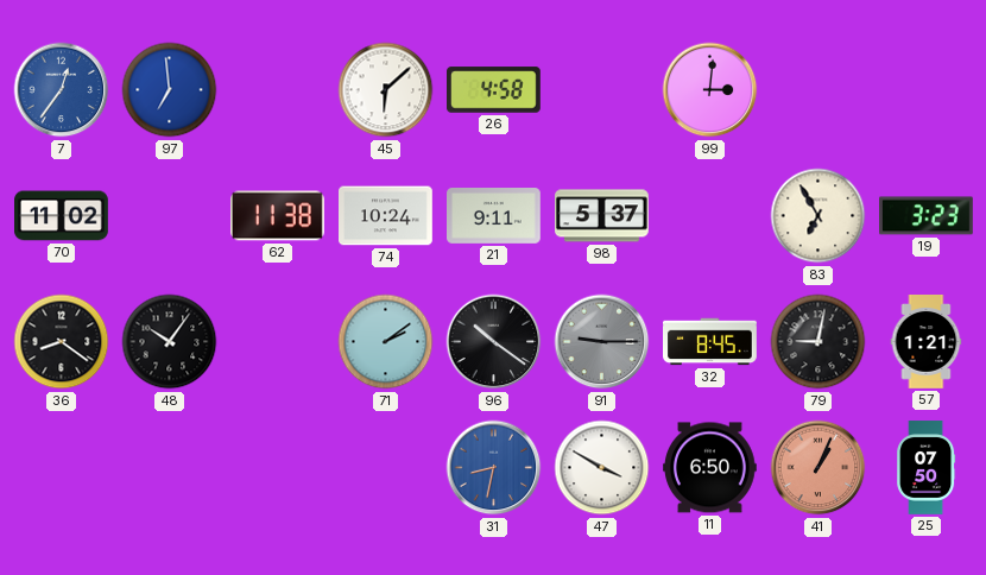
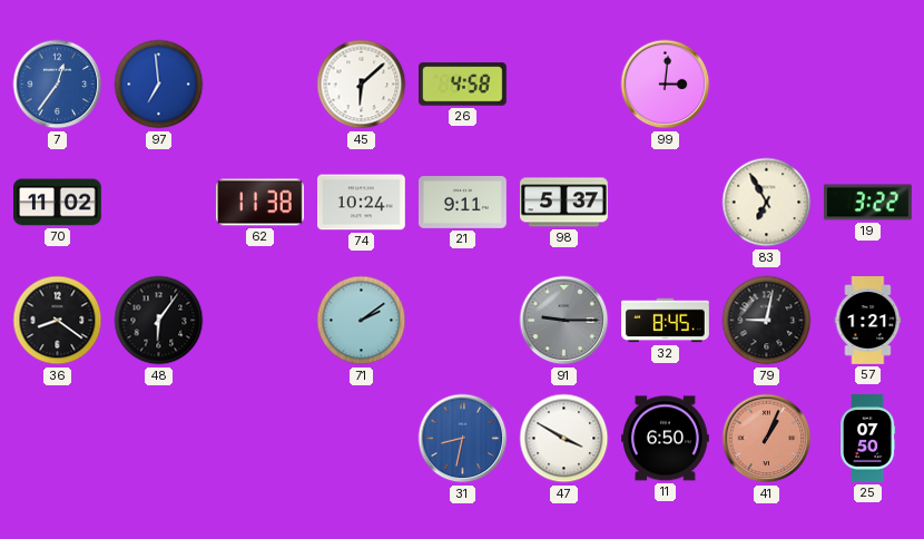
19: 3:23 -> 3:22 (868, 203)
48: 10:06 -> 6:06 (159, 321)
96: 10:21 -> none (494, 342)
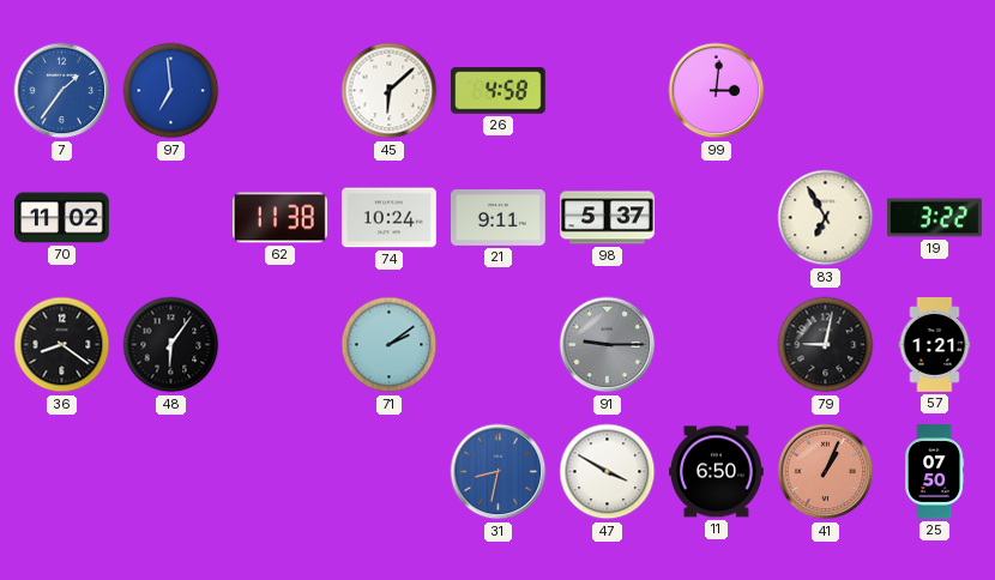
7: 12:36 -> 1:36 (62, 91)
32: 8:45 -> none (666, 321)
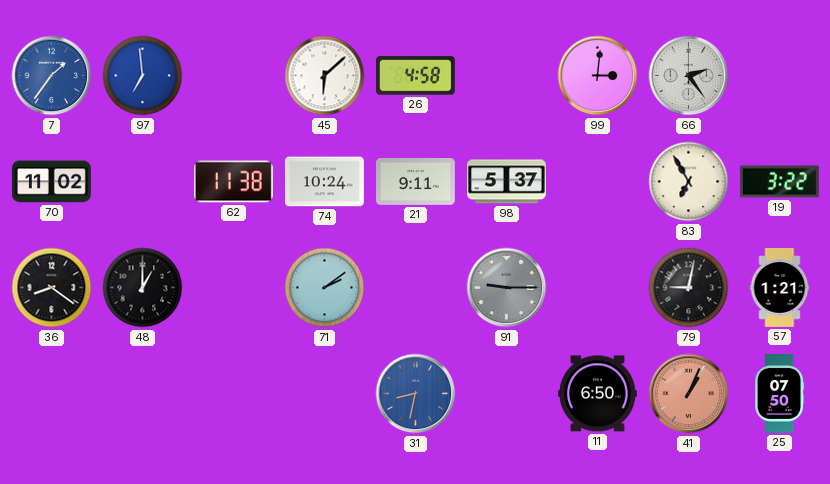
66: none -> 2:24 (689, 76)
48: 6:06 -> 1:00 (143, 288)
47: 3:50 -> none (608, 472)
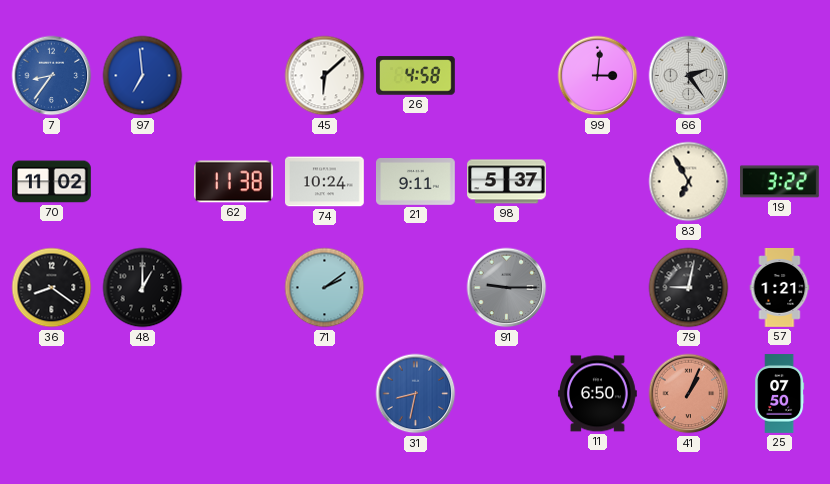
7: 1:36 -> 8:36 (52, 76)
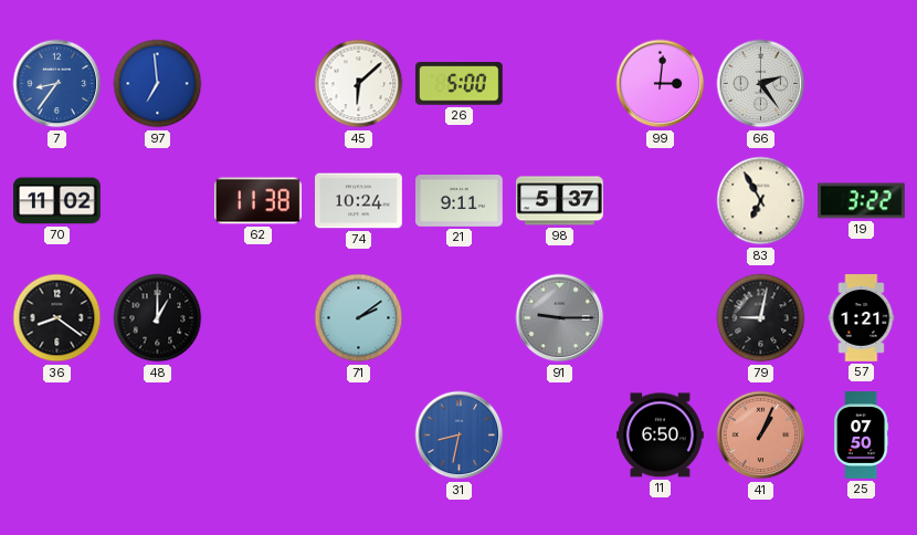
26: 4:58 -> 5:00 (460, 84)
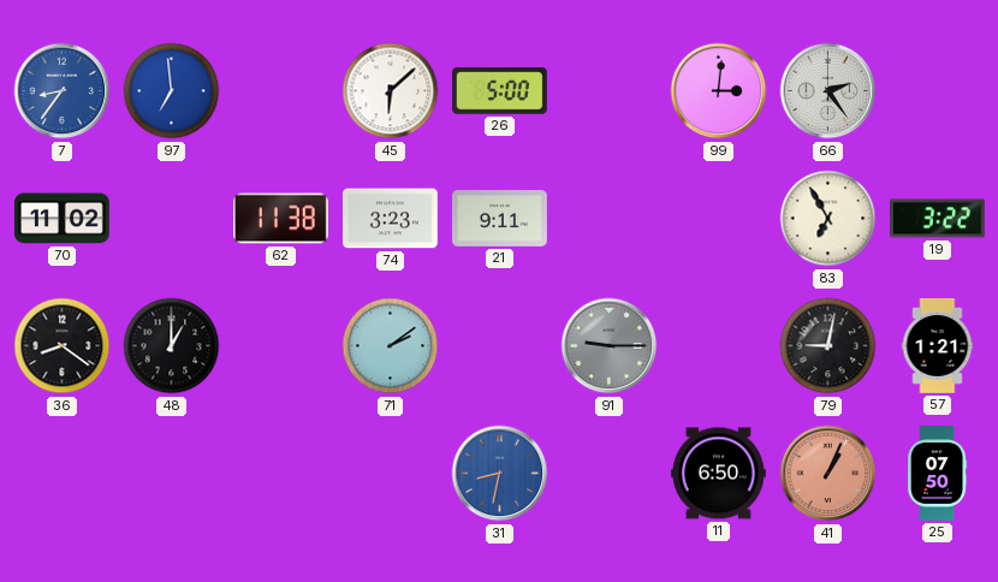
74: 10:24 -> 3:23 (391, 219)
98: 5:37 -> none (560, 201)
